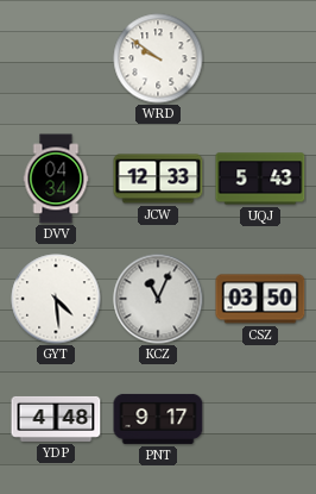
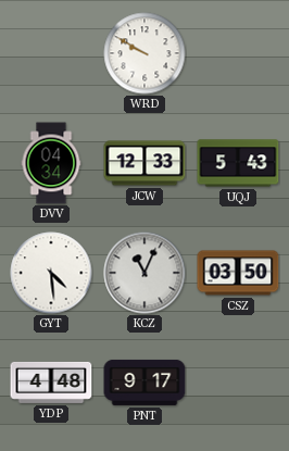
WRD: 9:51 -> 9:50 (144, 53)
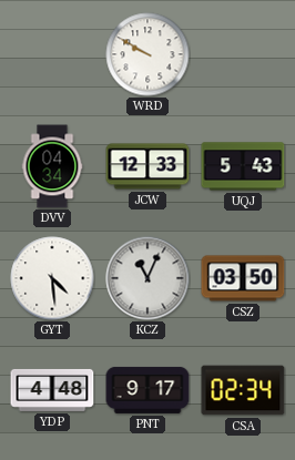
CSA: none -> 02:34 (243, 390)
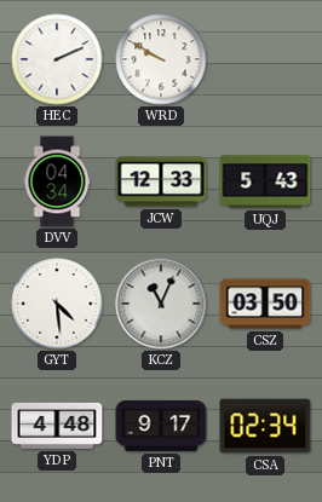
HEC: none -> 2:11 (57, 59)
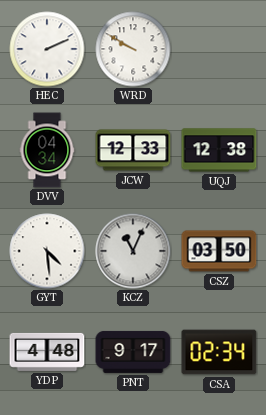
UQJ: 5:43 -> 12:38 (219, 150)
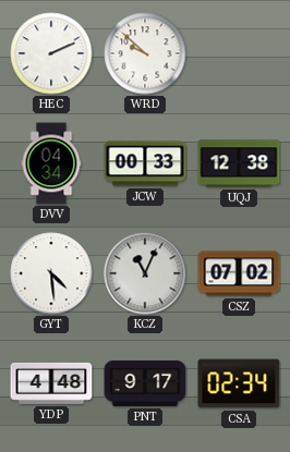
WRD: 9:50 -> 9:52 (145, 53)
JCW: 12:33 -> 00:33 (145, 163)
CSZ: 03:50 -> 07:02 (239, 273)
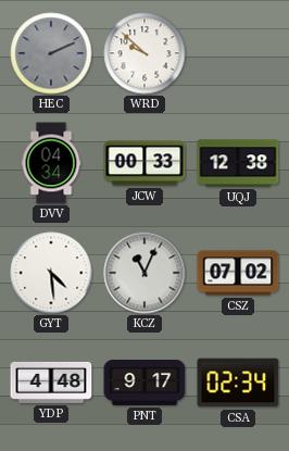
HEC dial: white -> grey (51, 53)
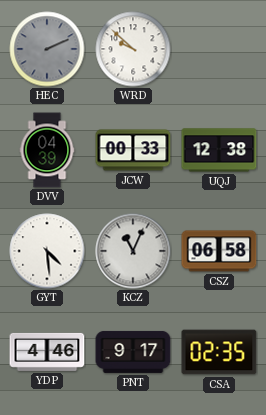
DVV: 04:34 -> 04:39 (47, 150)
CSZ: 07:02 -> 06:58 (219, 251)
YDP: 4:48 -> 4:46 (47, 352)
CSA: 02:34 -> 02:35 (219, 352)
